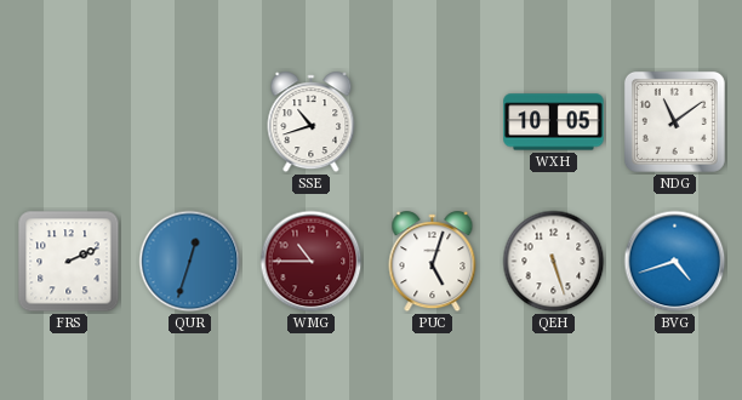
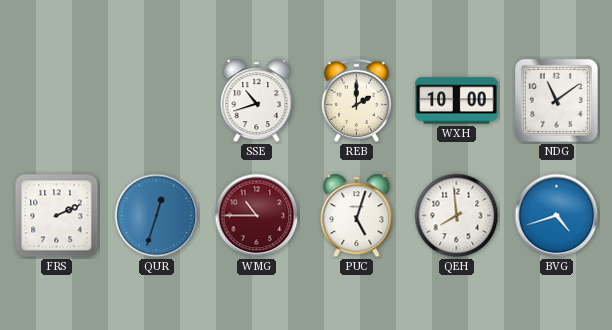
REB: none -> 2:00 (356, 100)
WXH: 10:05 -> 10:00 (457, 101)
QEH: 5:27 -> 7:59 (457, 216)
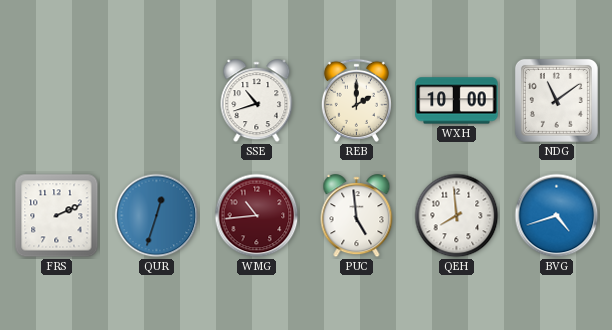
WMG: 10:45 -> 10:44 (257, 216)
PUC: 5:03 -> 4:59 (357, 216)
